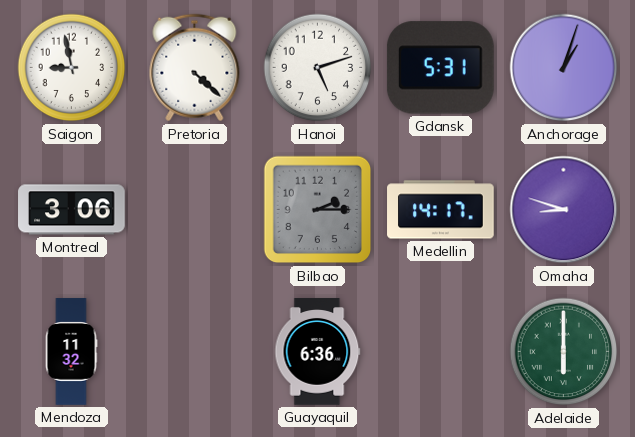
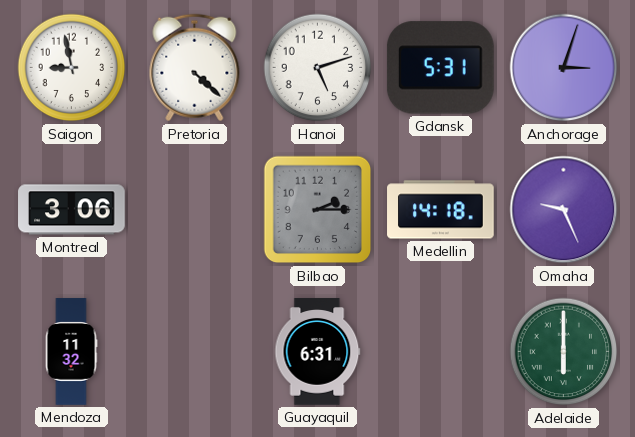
Anchorage: 1:03 -> 3:03 (564, 68)
Medellin: 14:17 -> 14:18 (441, 210)
Omaha: 8:48 -> 9:26 (564, 210)
Guayaquil: 6:36 -> 6:31 (318, 352)
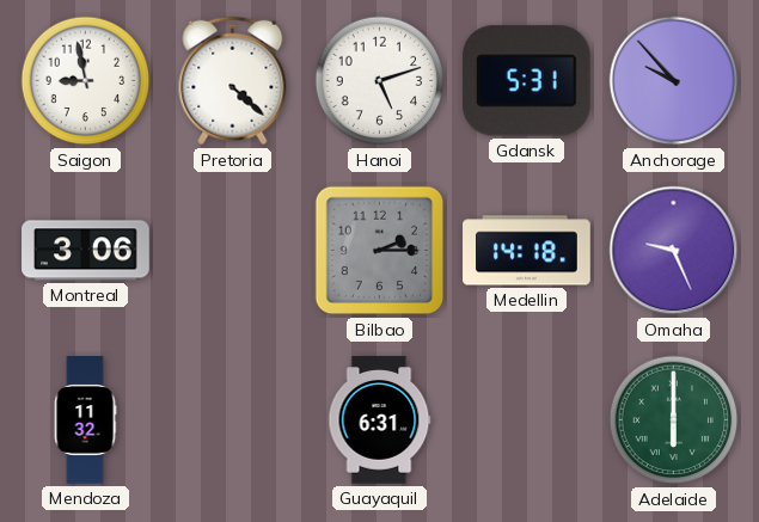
Anchorage: 3:03 -> 9:53 (674, 81)
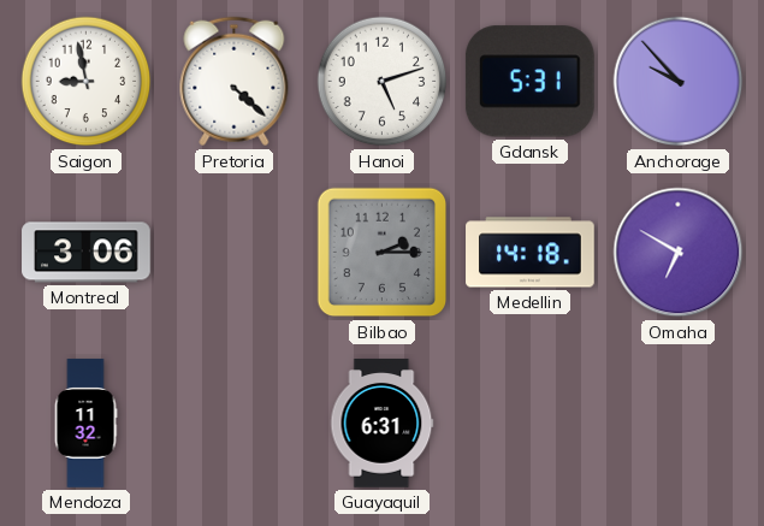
Omaha: 9:26 -> 6:50 (679, 253)
Adelaide: 6:00 -> none (674, 420)
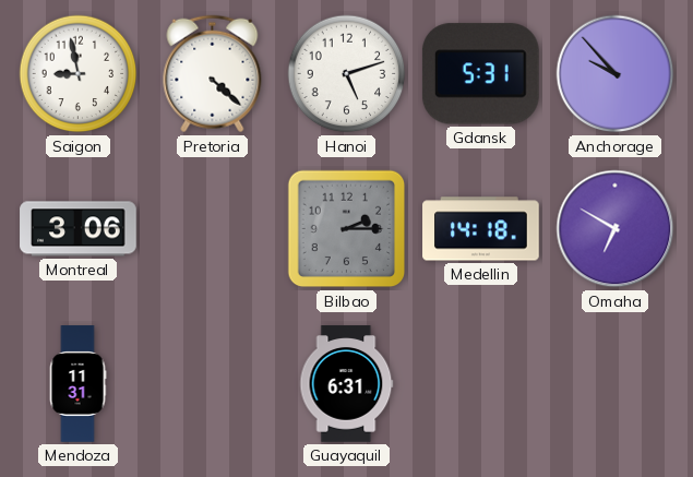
Mendoza: 11:32 -> 11:31 (77, 384)
